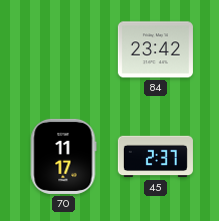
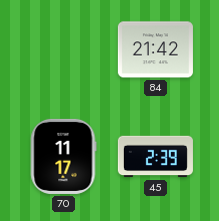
84: 23:42 -> 21:42 (155, 50)
45: 2:37 -> 2:39 (155, 157)
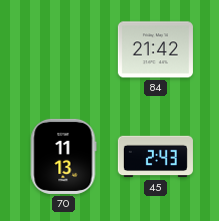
70: 11:17 -> 11:13 (63, 156)
45: 2:39 -> 2:43 (155, 157)
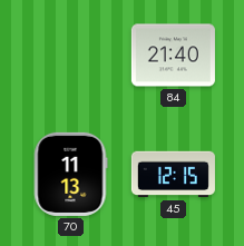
84: 21:42 -> 21:40 (173, 56)
45: 2:43 -> 12:15 (173, 175)
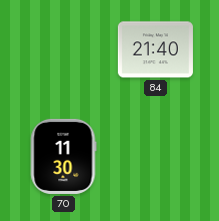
70: 11:13 -> 11:30 (63, 156)
45: 12:15 -> none (173, 175)
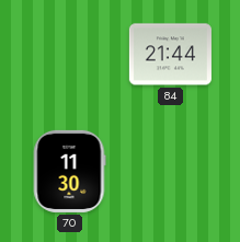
84: 21:40 -> 21:44 (170, 55)
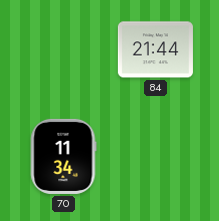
70: 11:30 -> 11:34 (63, 156)
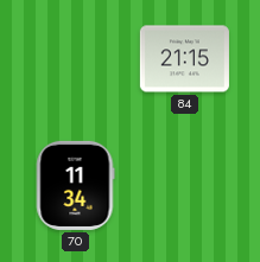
84: 21:44 -> 21:15 (184, 59)
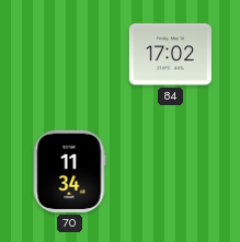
84: 21:15 -> 17:02 (170, 55)
